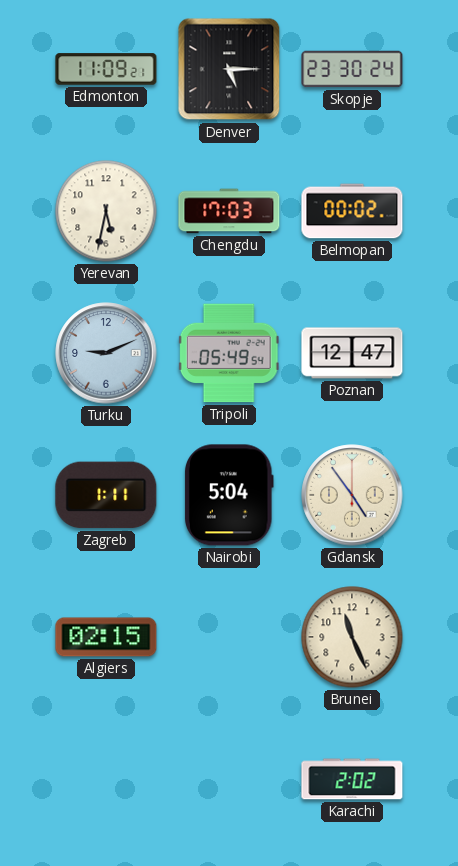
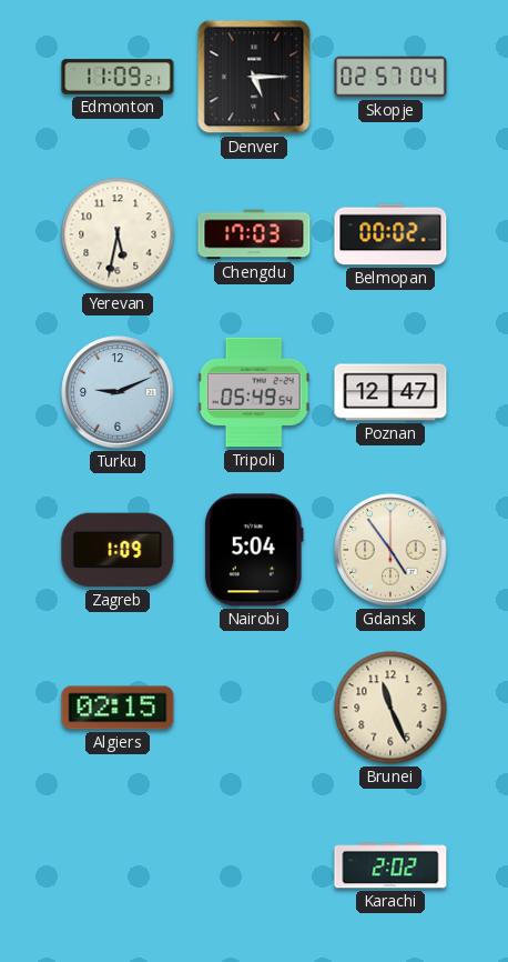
Skopje: 23:30 -> 02:57 (390, 77)
Zagreb: 1:11 -> 1:09 (118, 550)
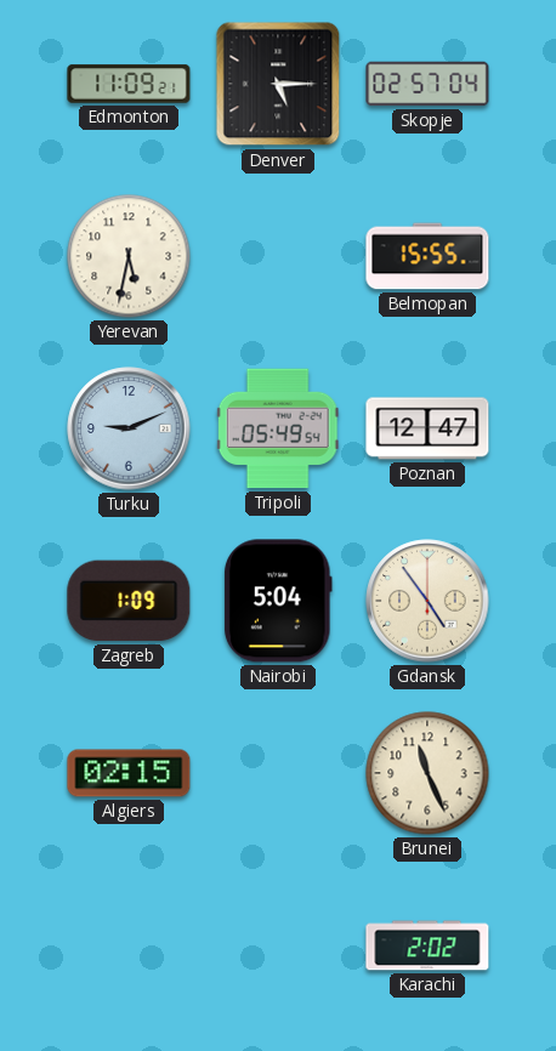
Chengdu: 17:03 -> none (254, 234)
Belmopan: 00:02 -> 15:55 (427, 256)
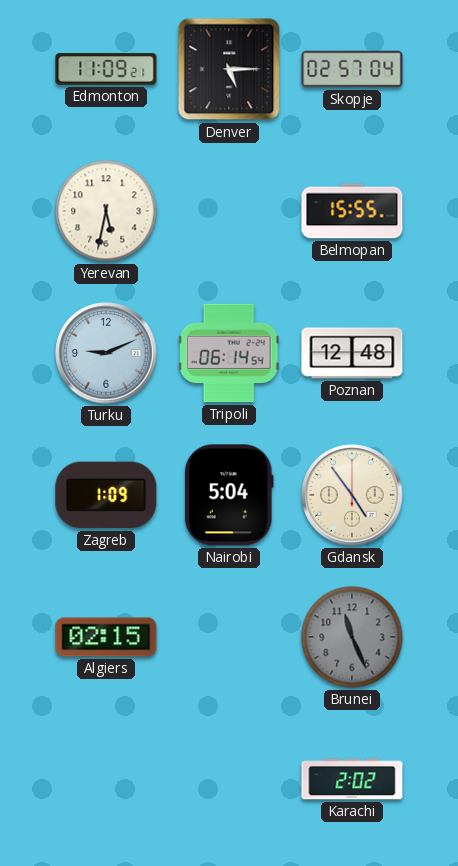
Tripoli: 05:49 -> 06:14 (229, 353)
Poznan: 12:47 -> 12:48 (352, 353)
Brunei dial: cream -> grey (352, 637)
